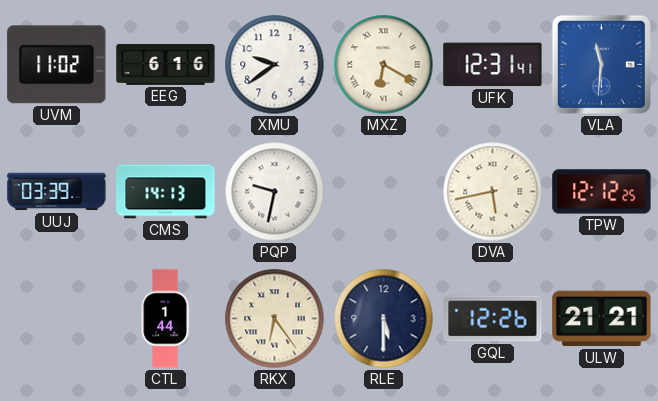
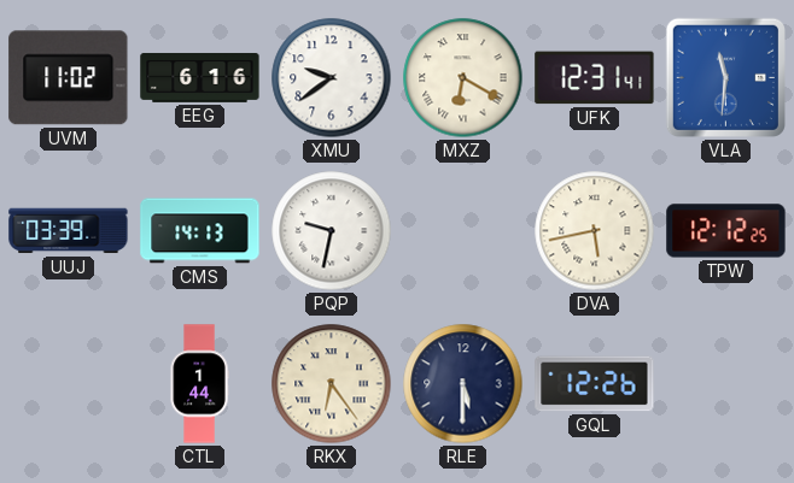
ULW: 21:21 -> none (602, 319)
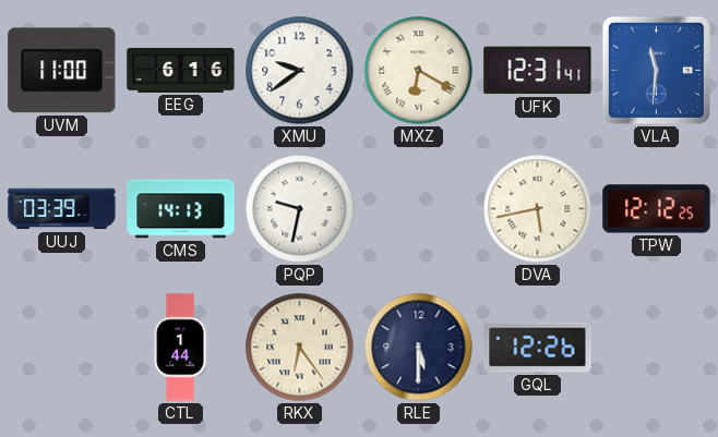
UVM: 11:02 -> 11:00 (62, 71)
